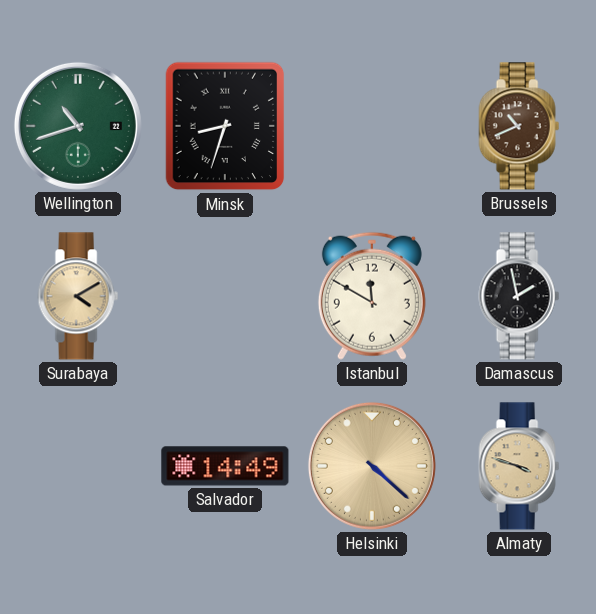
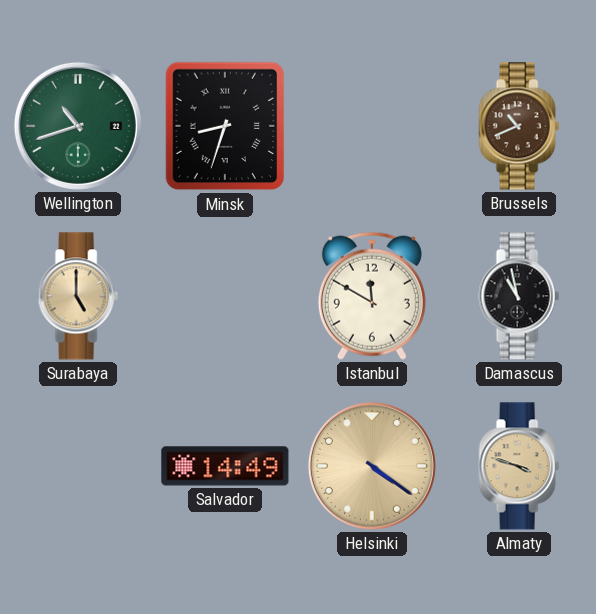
Surabaya: 4:10 -> 5:00 (78, 296)
Damascus: 1:58 -> 10:58 (519, 296)
Helsinki: 4:22 -> 4:21 (372, 466)
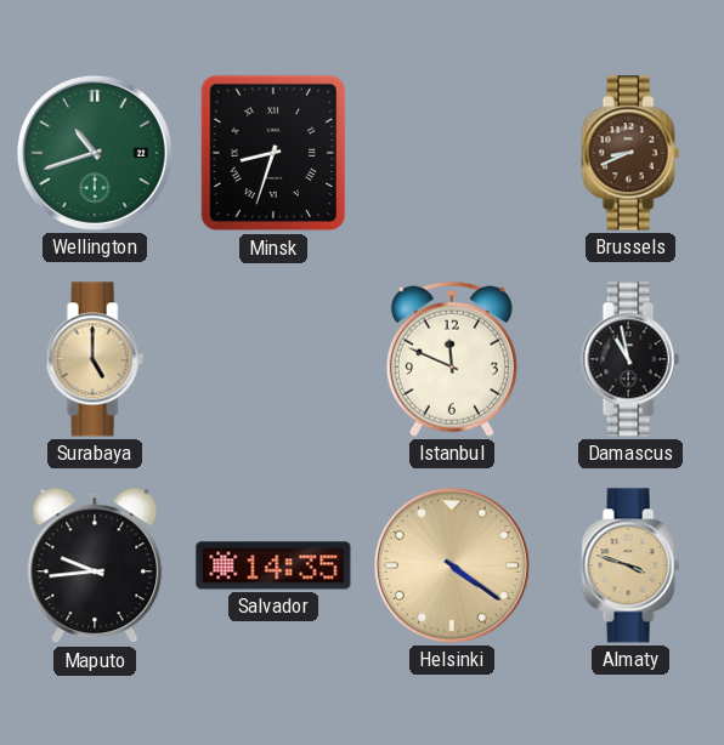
Brussels: 10:41 -> 8:41 (630, 153)
Istanbul: 11:50 -> 11:49 (452, 359)
Maputo: none -> 9:44 (95, 565)
Salvador: 14:49 -> 14:35 (273, 565)
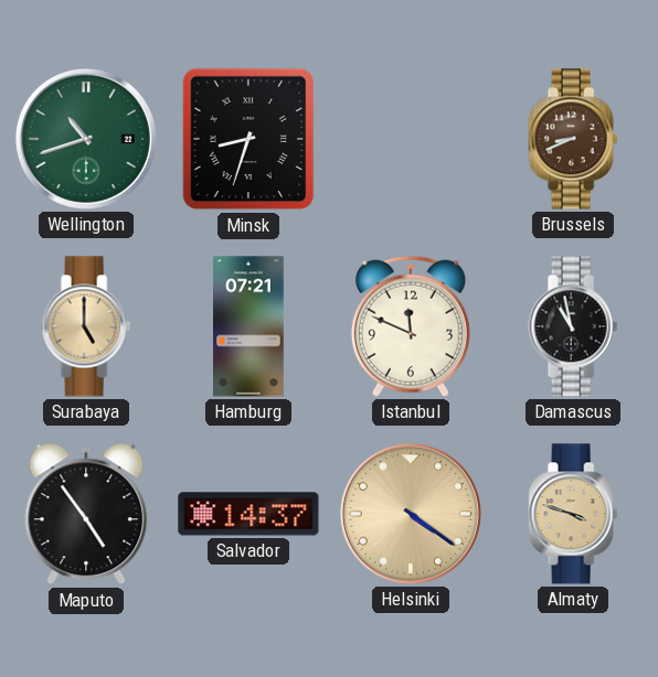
Hamburg: none -> 07:21 (250, 326)
Maputo: 9:44 -> 4:54 (86, 514)
Salvador: 14:35 -> 14:37 (248, 514)
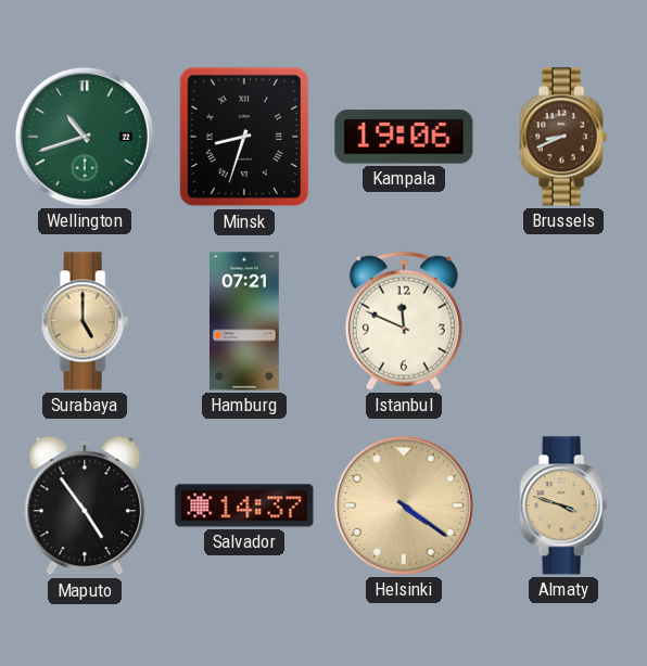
Kampala: none -> 19:06 (404, 137)
Damascus: 10:58 -> none (573, 326)
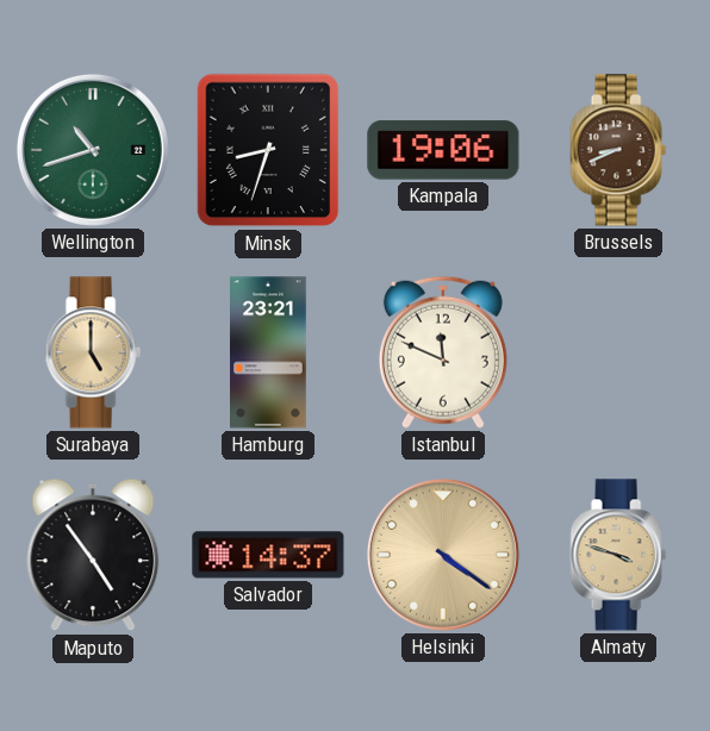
Hamburg: 07:21 -> 23:21 (269, 352)
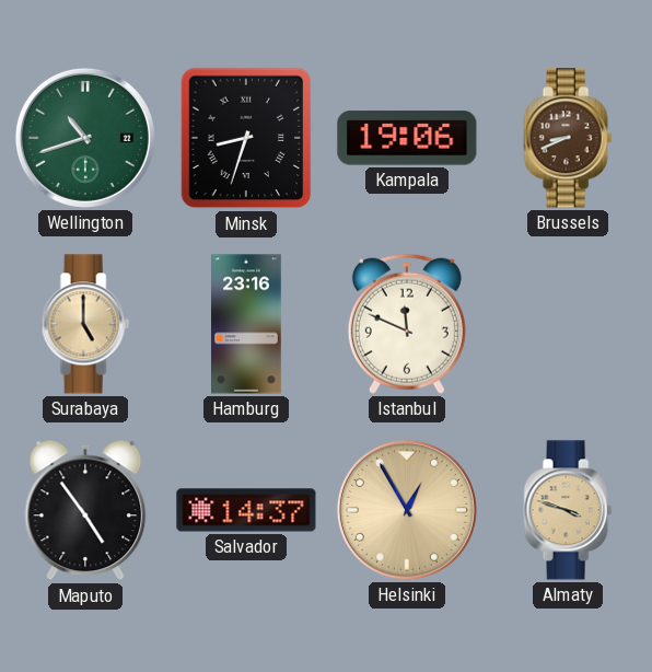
Hamburg: 23:21 -> 23:16 (247, 324)
Helsinki: 4:21 -> 12:55 (407, 510)
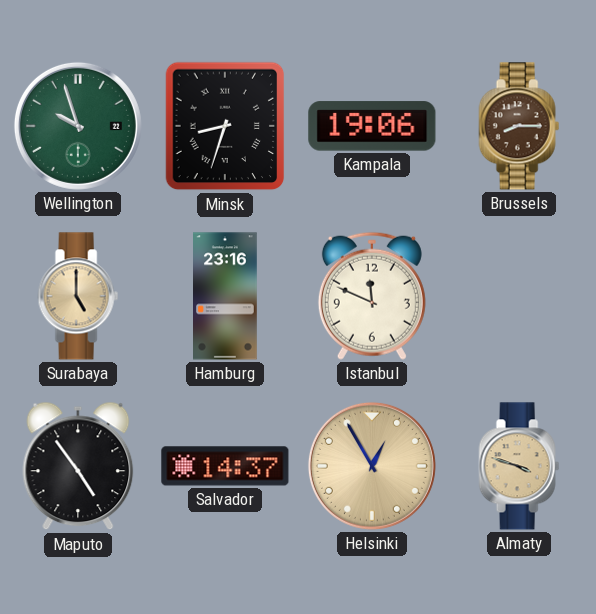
Wellington: 10:42 -> 9:57 (78, 126)
Brussels: 8:41 -> 8:15 (519, 126)
